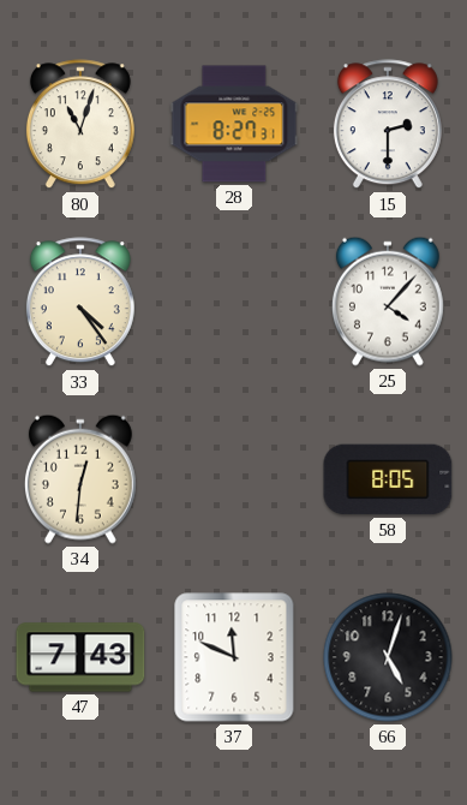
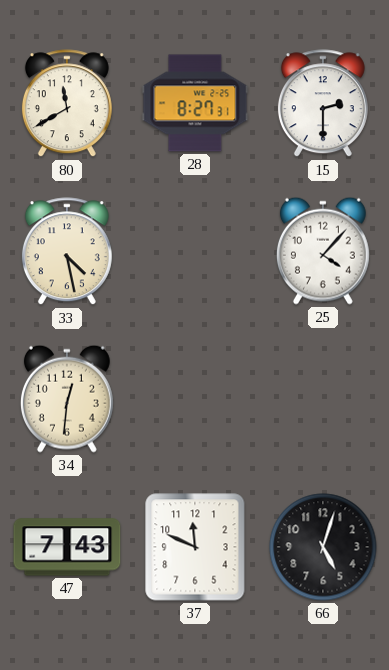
80: 11:03 -> 11:40 (67, 104)
33: 4:24 -> 4:28 (67, 252)
58: 8:05 -> none (388, 479)
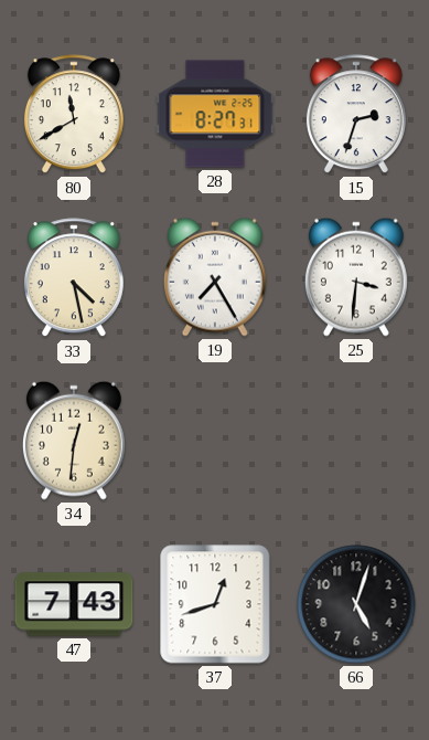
15: 2:30 -> 2:33 (356, 115)
19: none -> 7:25 (215, 277)
25: 4:07 -> 3:31 (356, 277)
37: 11:49 -> 12:42 (215, 604)
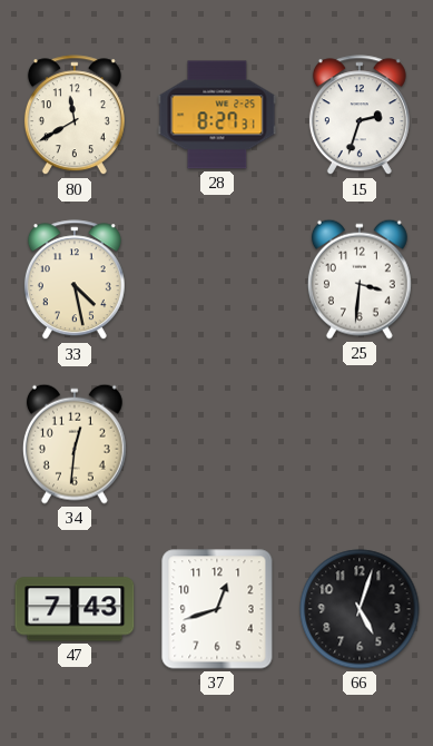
19: 7:25 -> none (215, 277)
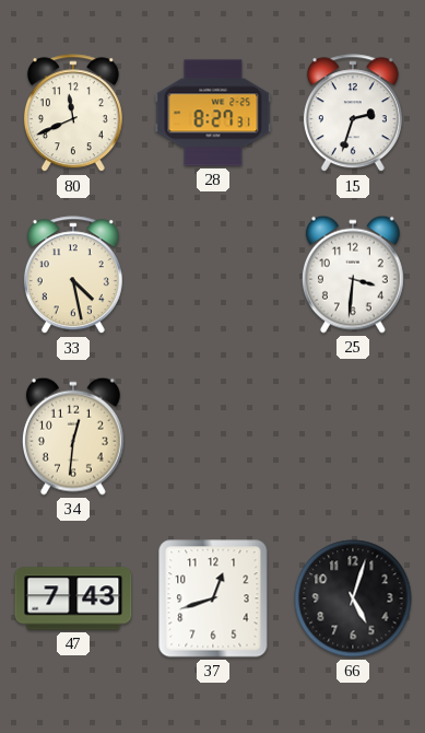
80: 11:40 -> 11:41 (73, 114)
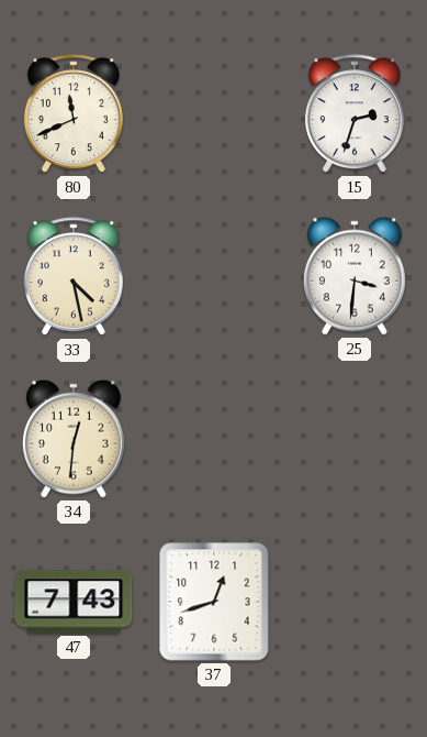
28: 8:27 -> none (213, 113)
66: 5:03 -> none (353, 598)
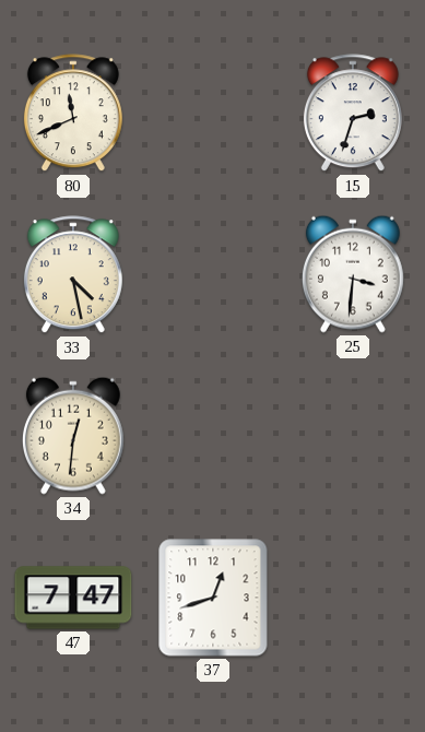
47: 7:43 -> 7:47 (73, 598)
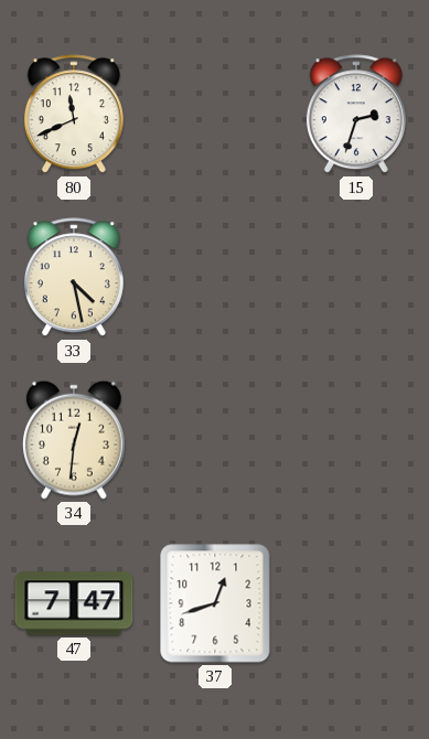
25: 3:31 -> none (353, 274)
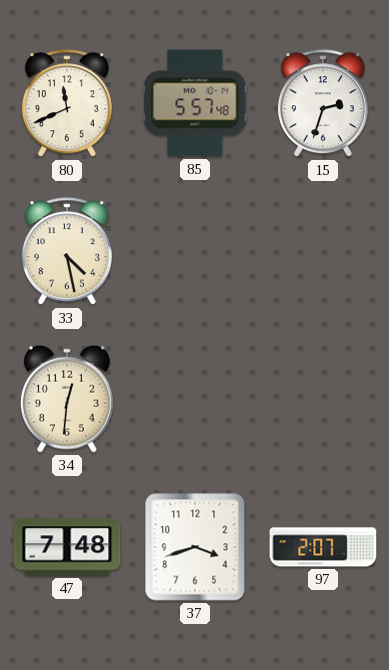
85: none -> 5:57 (195, 103)
47: 7:47 -> 7:48 (67, 547)
37: 12:42 -> 3:42 (195, 547)
97: none -> 2:07 (323, 547)
